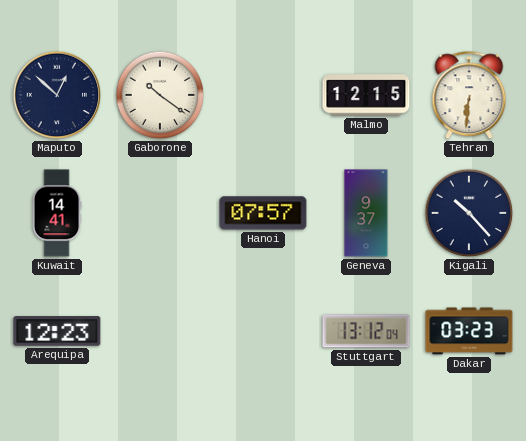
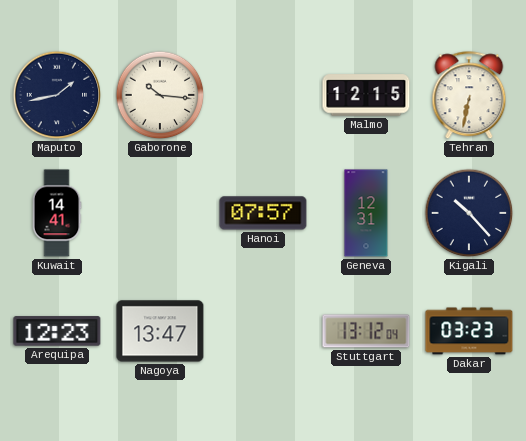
Maputo: 12:52 -> 1:43 (57, 95)
Gaborone: 10:21 -> 10:16 (160, 95)
Tehran: 6:31 -> 6:32 (469, 96)
Geneva: 9:37 -> 12:31 (366, 213)
Nagoya: none -> 13:47 (160, 331)
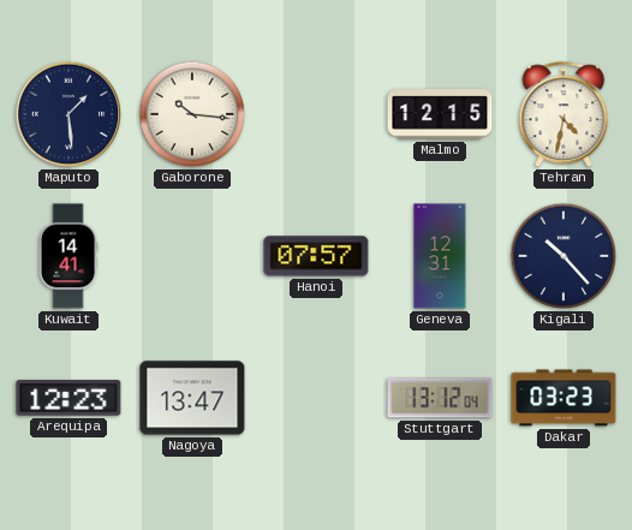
Maputo: 1:43 -> 1:29 (68, 114)
Tehran: 6:32 -> 4:32 (564, 115)
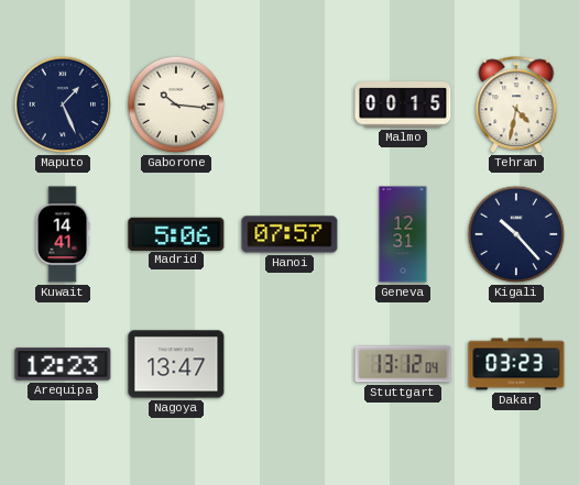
Maputo: 1:29 -> 1:26 (63, 104)
Malmo: 12:15 -> 00:15 (403, 104)
Madrid: none -> 5:06 (176, 233)
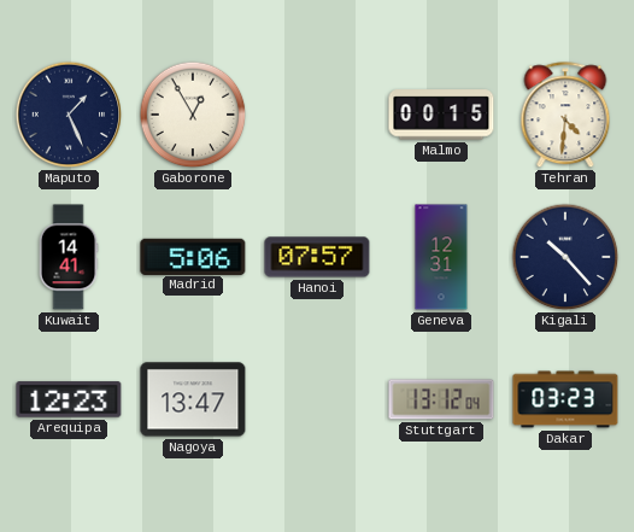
Gaborone: 10:16 -> 12:55 (193, 115)
Tehran: 4:32 -> 4:31 (565, 116)
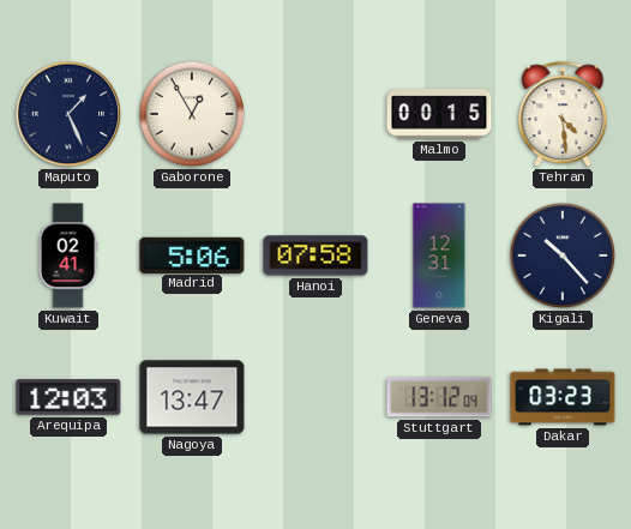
Tehran: 4:31 -> 4:29 (563, 115)
Kuwait: 14:41 -> 02:41 (68, 256)
Hanoi: 07:57 -> 07:58 (315, 256)
Arequipa: 12:23 -> 12:03 (68, 397)
